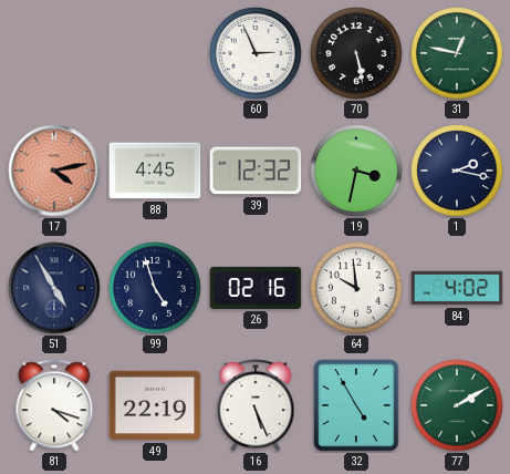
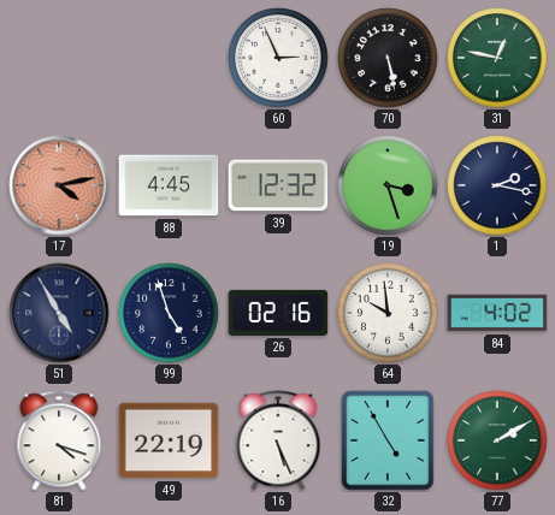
19: 3:32 -> 3:27 (388, 185)
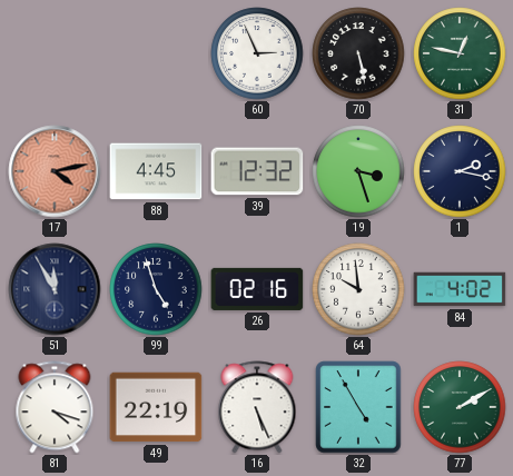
51: 4:55 -> 11:55 (55, 289)
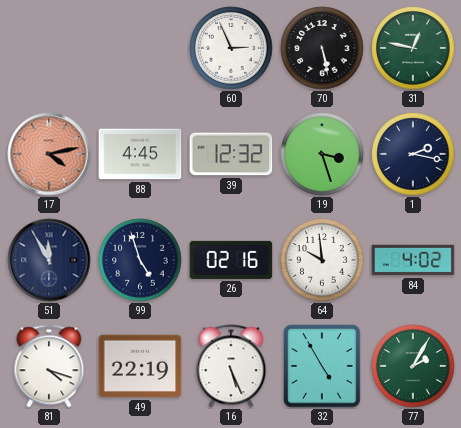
77: 2:10 -> 2:05 (413, 366)
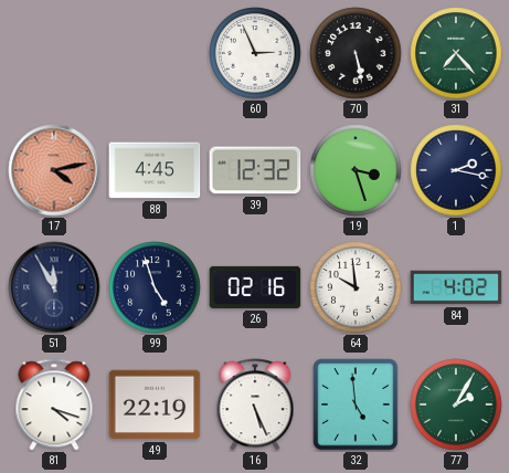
31: 12:47 -> 7:23 (456, 53)
32: 4:55 -> 4:59 (356, 404)
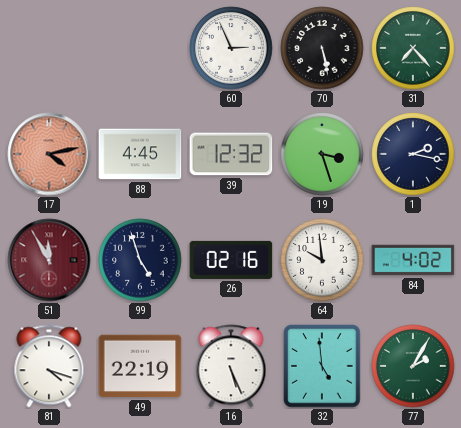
51 dial: navy -> burgundy (49, 260)
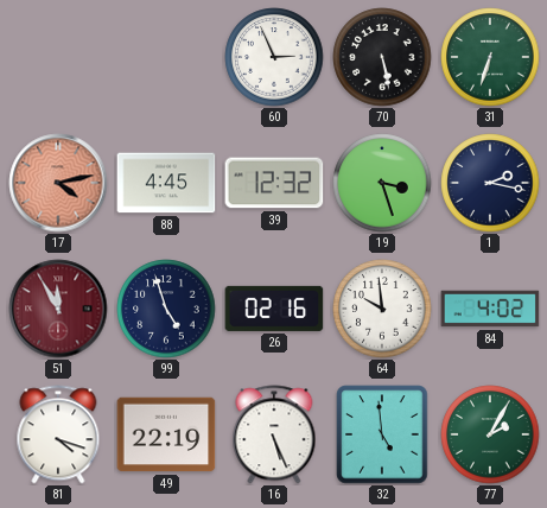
31: 7:23 -> 6:33 (490, 57)
